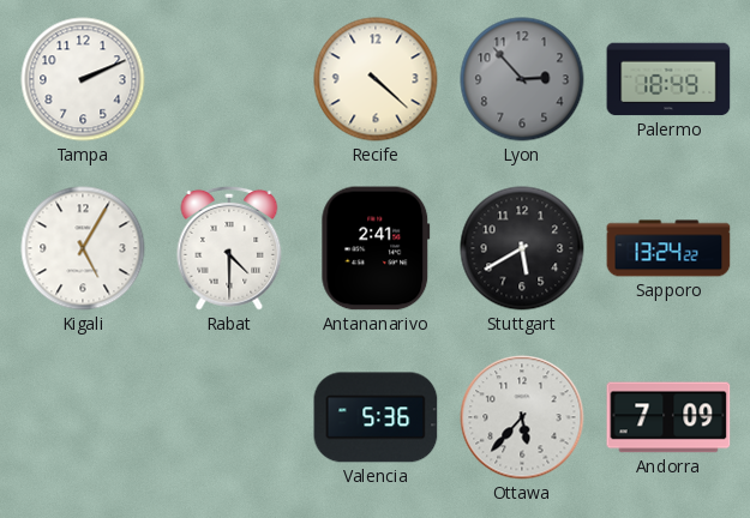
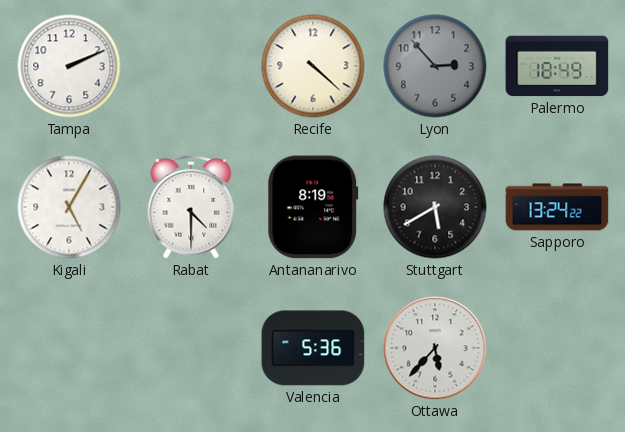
Antananarivo: 2:41 -> 8:19 (313, 207)
Andorra: 7:09 -> none (668, 417)
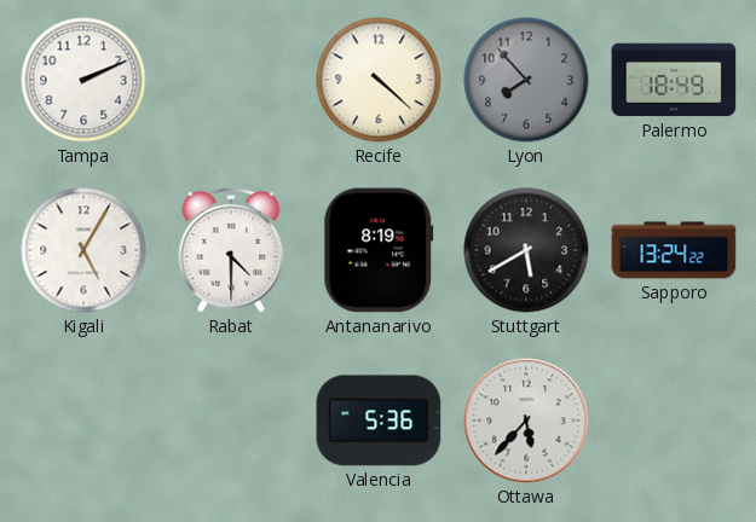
Lyon: 2:53 -> 7:53 (526, 80)
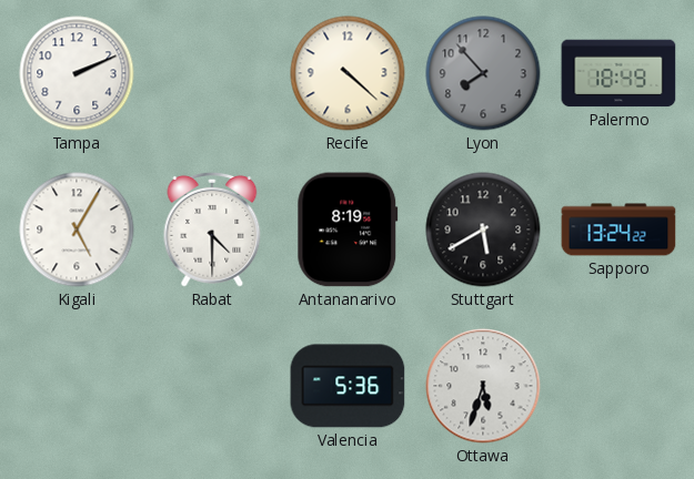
Ottawa: 5:37 -> 5:33 (483, 386)
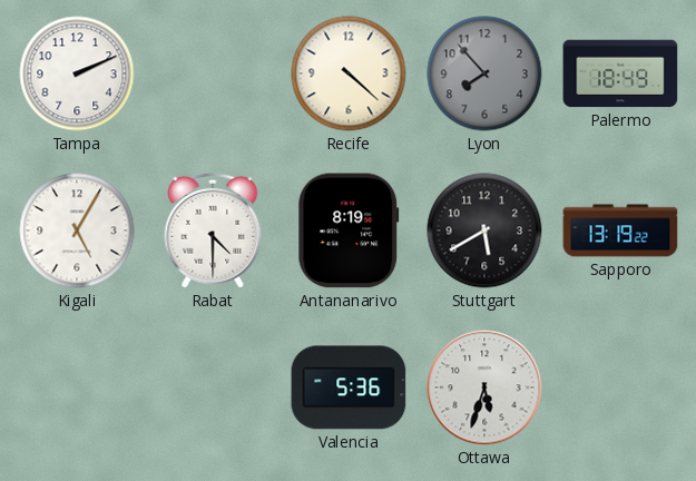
Sapporo: 13:24 -> 13:19 (620, 230)
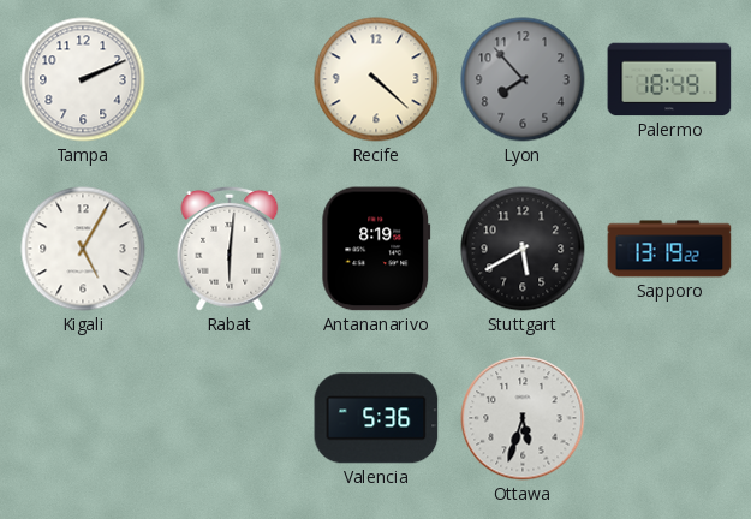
Rabat: 4:30 -> 6:01 (230, 249)
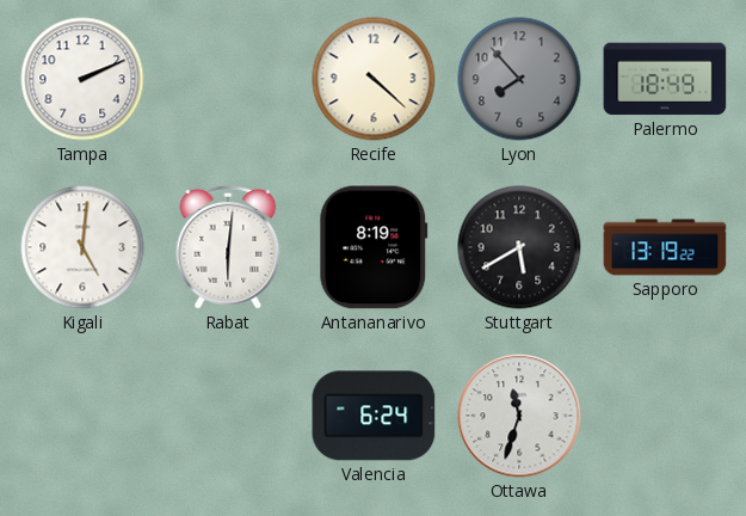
Kigali: 5:05 -> 5:01 (82, 247)
Valencia: 5:36 -> 6:24 (374, 416)
Ottawa: 5:33 -> 11:33 (519, 416)
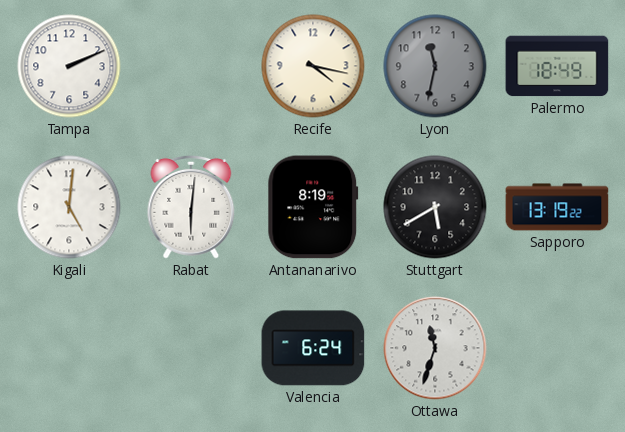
Recife: 4:22 -> 4:17 (313, 66)
Lyon: 7:53 -> 11:32 (435, 66)
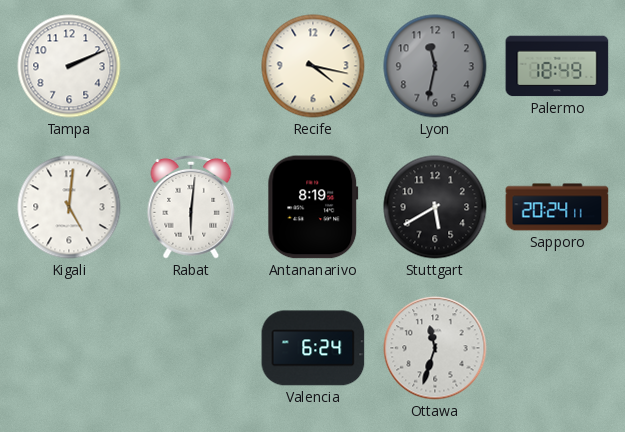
Sapporo: 13:19 -> 20:24 (557, 207)
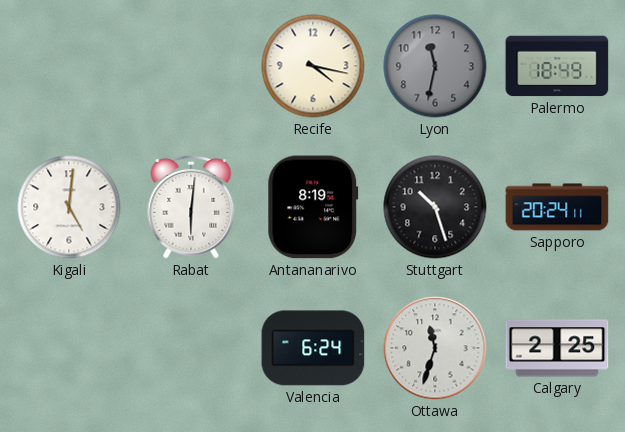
Tampa: 2:11 -> none (69, 66)
Stuttgart: 5:40 -> 10:27 (435, 207)
Calgary: none -> 2:25 (557, 348)
